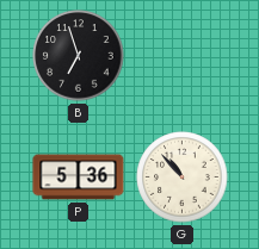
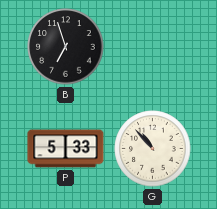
P: 5:36 -> 5:33 (66, 149)
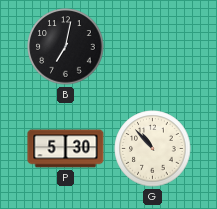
B: 6:57 -> 7:02 (66, 47)
P: 5:33 -> 5:30 (66, 149)
